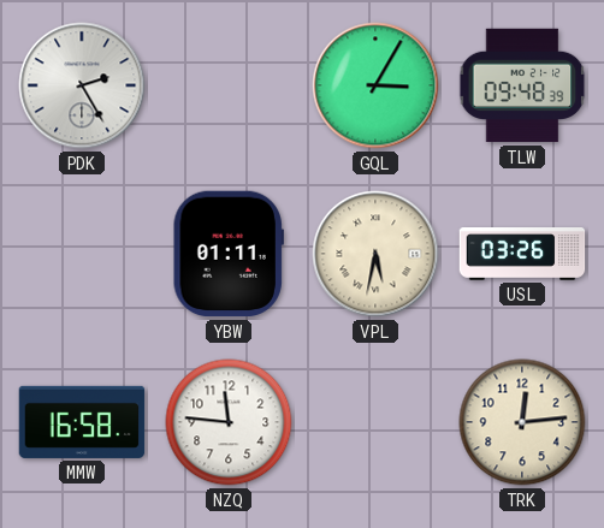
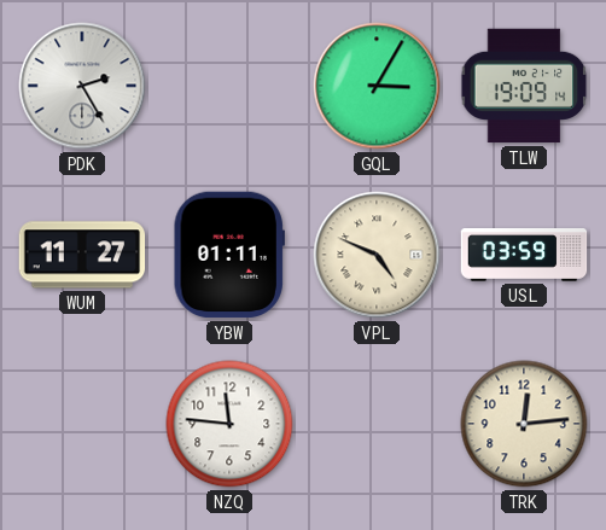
TLW: 09:48 -> 19:09 (524, 86)
WUM: none -> 11:27 (82, 255)
VPL: 5:32 -> 4:49 (377, 255)
USL: 03:26 -> 03:59 (524, 255)
MMW: 16:58 -> none (82, 422)
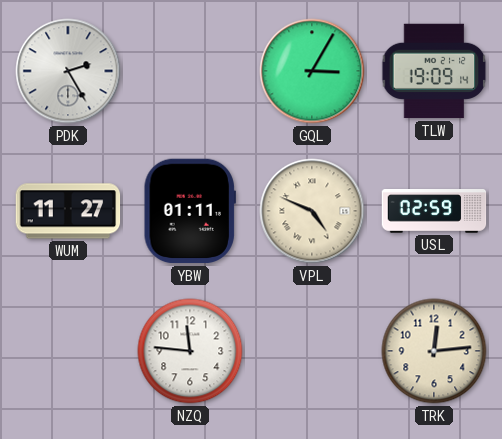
USL: 03:59 -> 02:59 (434, 211)
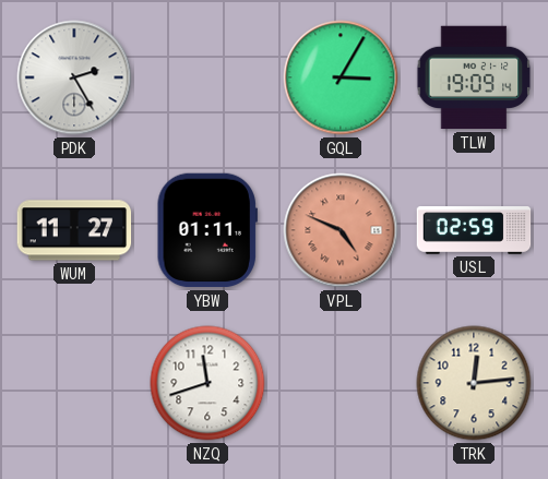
VPL dial: cream -> salmon (341, 230)
NZQ: 11:46 -> 11:42 (207, 383)
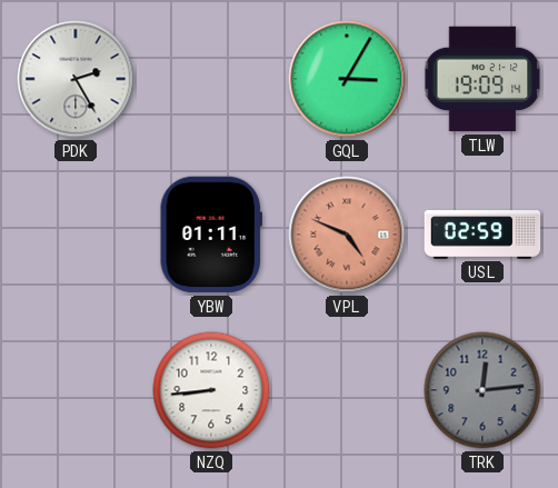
WUM: 11:27 -> none (74, 230)
NZQ: 11:42 -> 8:44 (211, 390)
TRK dial: cream -> grey (482, 390)
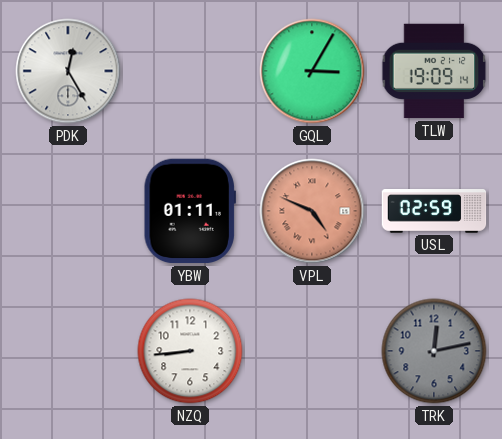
PDK: 2:25 -> 12:25 (68, 71)
TRK: 12:14 -> 12:13 (434, 351)
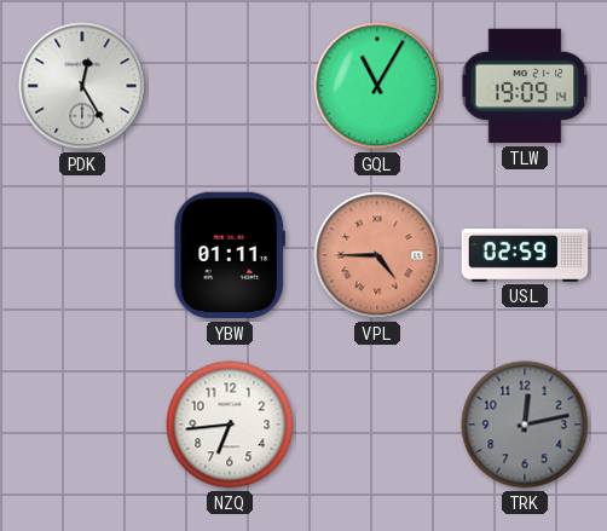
GQL: 3:05 -> 11:05 (377, 86)
VPL: 4:49 -> 4:45 (377, 255)
NZQ: 8:44 -> 6:44 (230, 425)
